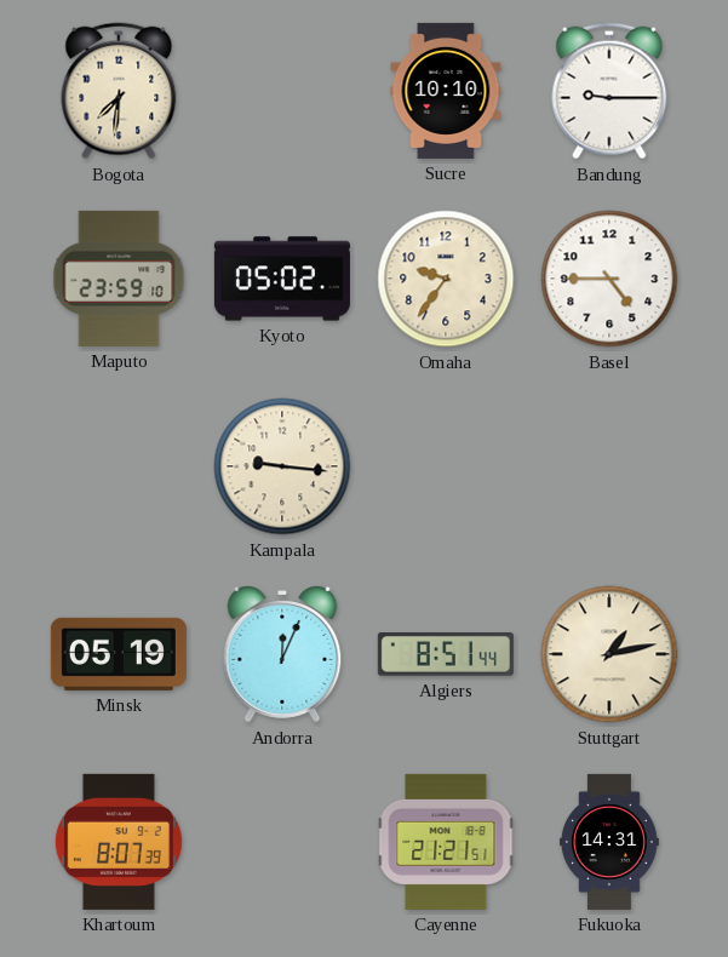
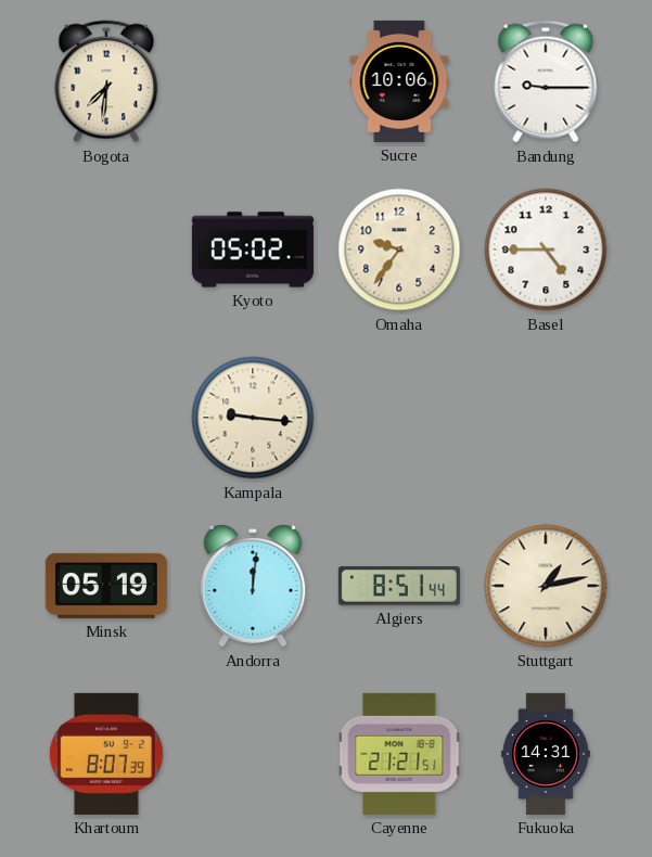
Sucre: 10:10 -> 10:06 (399, 81)
Maputo: 23:59 -> none (119, 279)
Andorra: 12:04 -> 12:01 (253, 587)
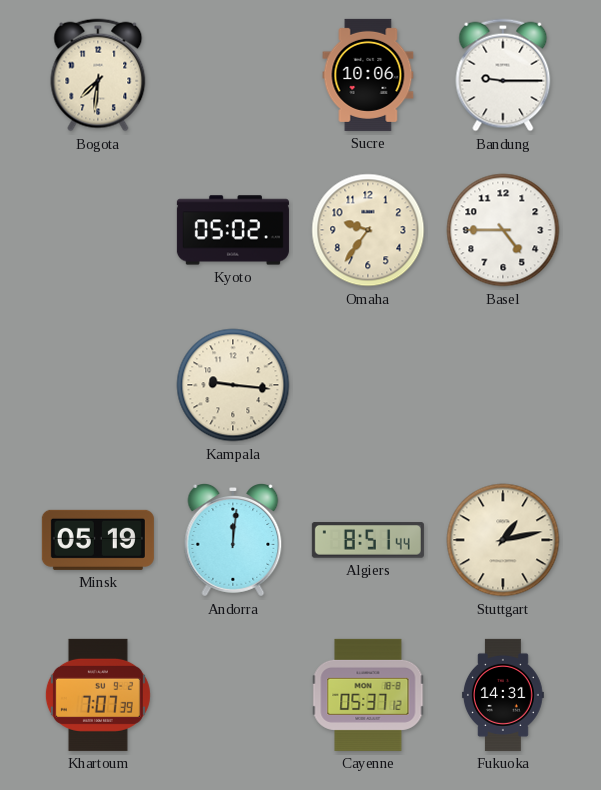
Khartoum: 8:07 -> 7:07 (98, 695)
Cayenne: 21:21 -> 05:37 (368, 695)
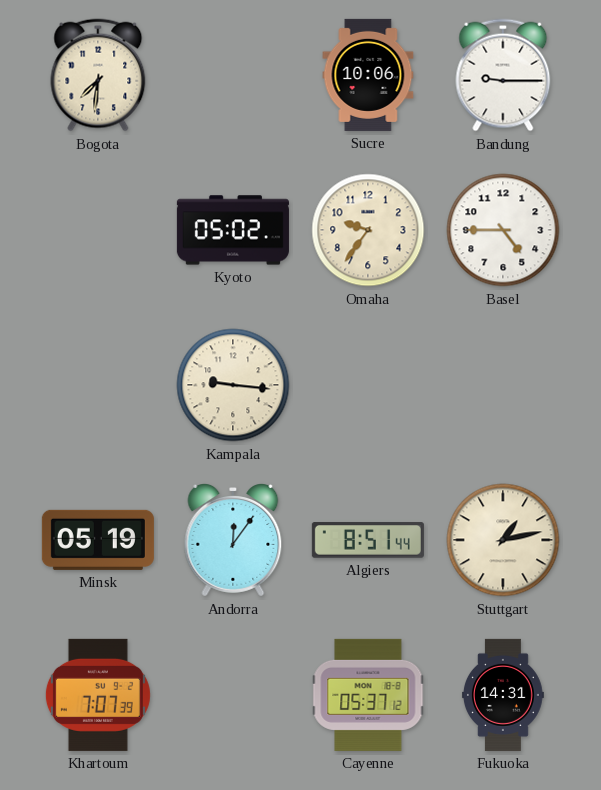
Andorra: 12:01 -> 12:06 (233, 541)
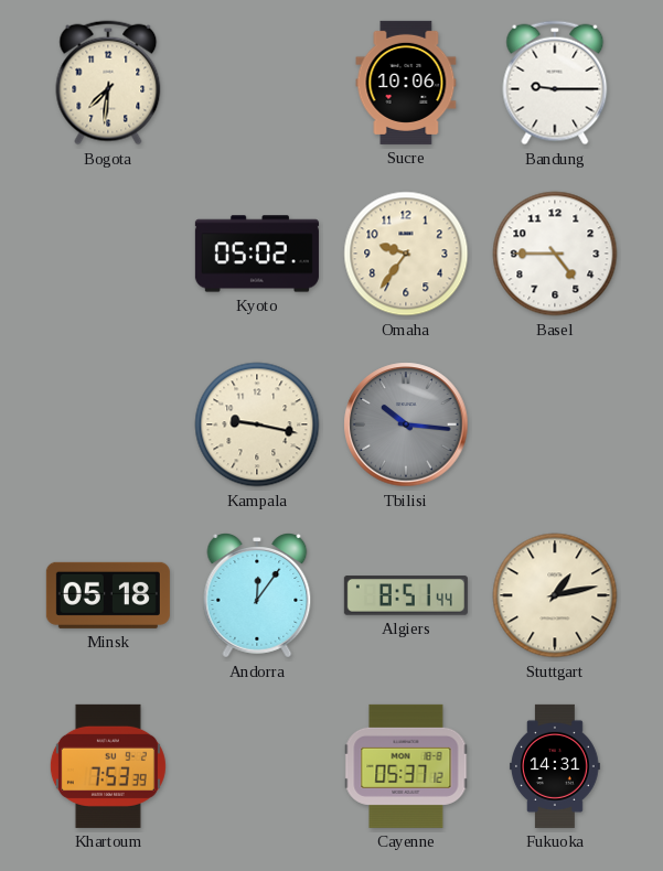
Kampala: 9:16 -> 9:17 (257, 424)
Tbilisi: none -> 10:16 (406, 424)
Minsk: 05:19 -> 05:18 (108, 595)
Khartoum: 7:07 -> 7:53 (108, 766)
